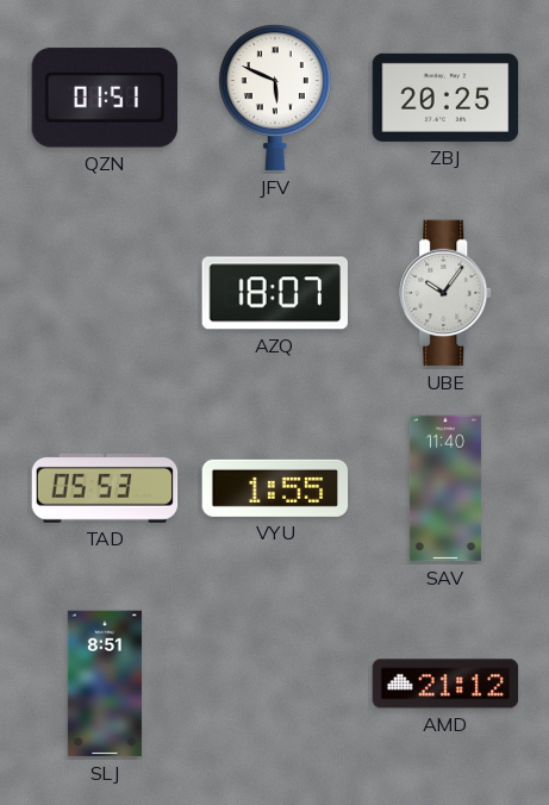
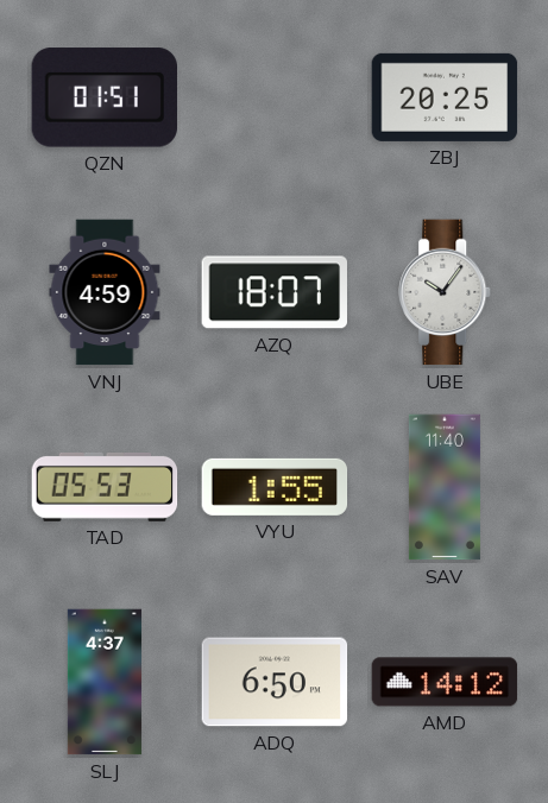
JFV: 5:49 -> none (275, 98)
VNJ: none -> 4:59 (105, 292)
SLJ: 8:51 -> 4:37 (105, 682)
ADQ: none -> 6:50 (275, 682)
AMD: 21:12 -> 14:12 (445, 682)
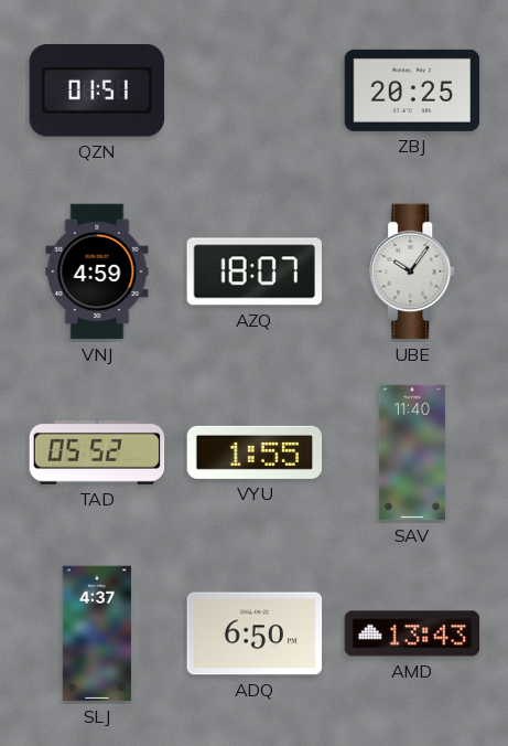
TAD: 05:53 -> 05:52 (97, 452)
AMD: 14:12 -> 13:43 (412, 633)
